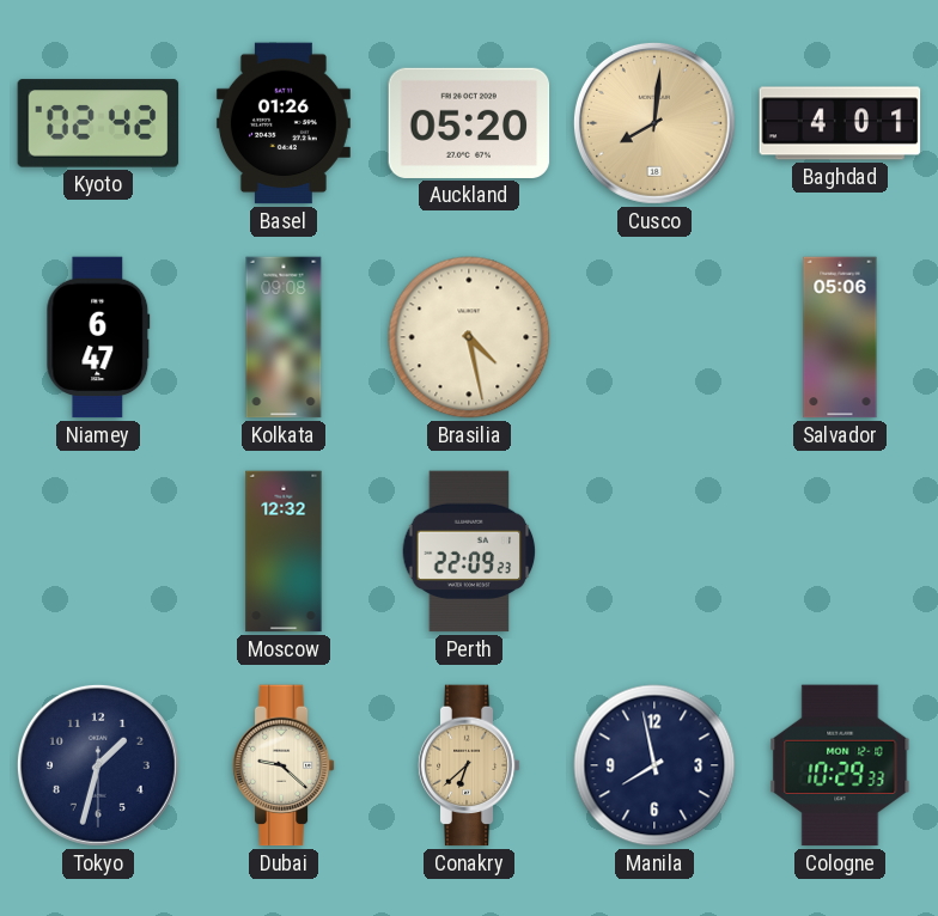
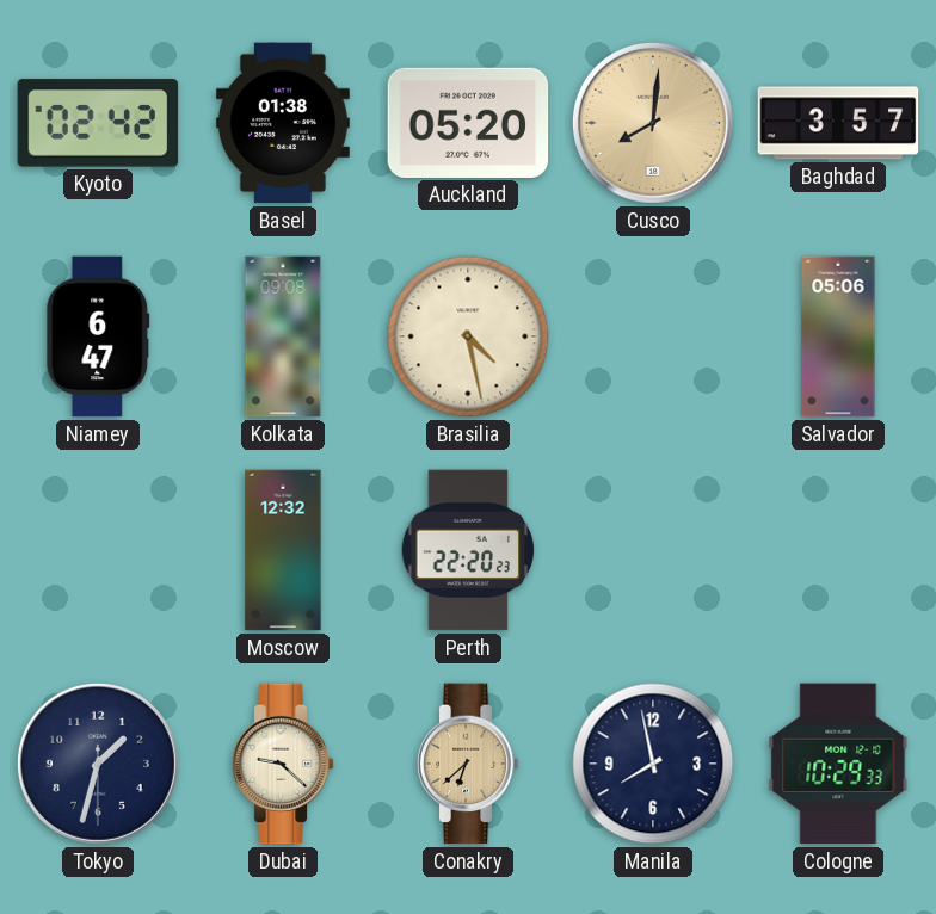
Basel: 01:26 -> 01:38 (283, 123)
Baghdad: 4:01 -> 3:57 (838, 123)
Perth: 22:09 -> 22:20 (468, 550)
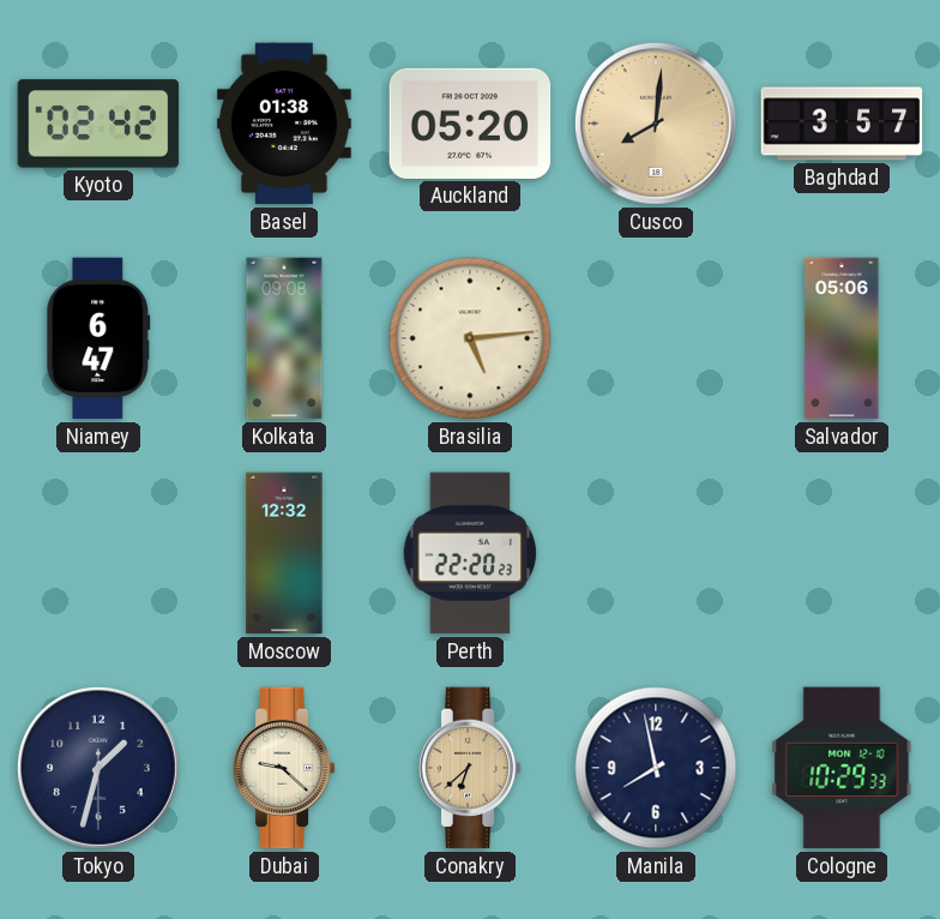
Brasilia: 4:28 -> 5:14 (470, 338)
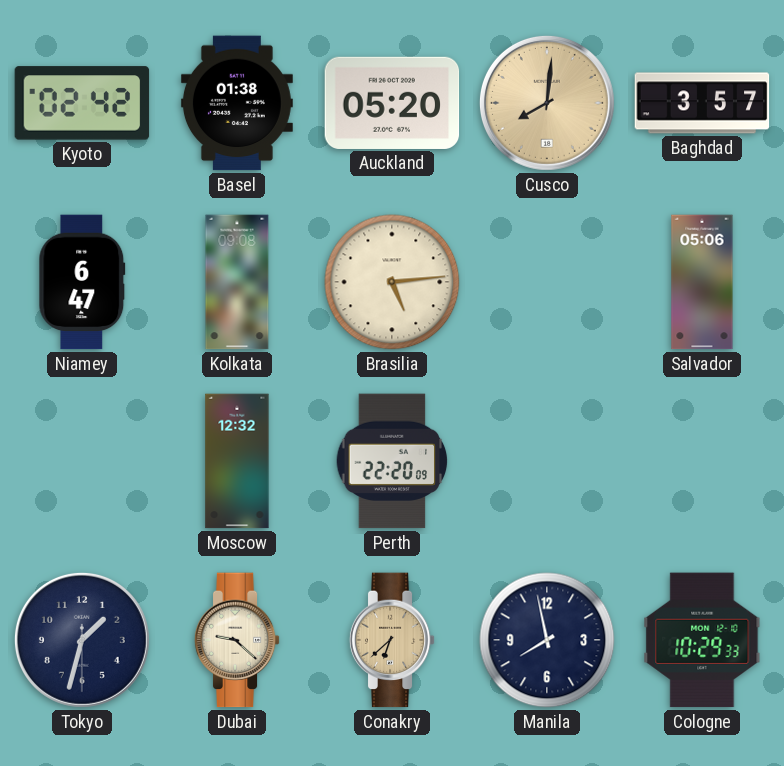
Perth: 22:20:23 -> 22:20:09 (392, 461)
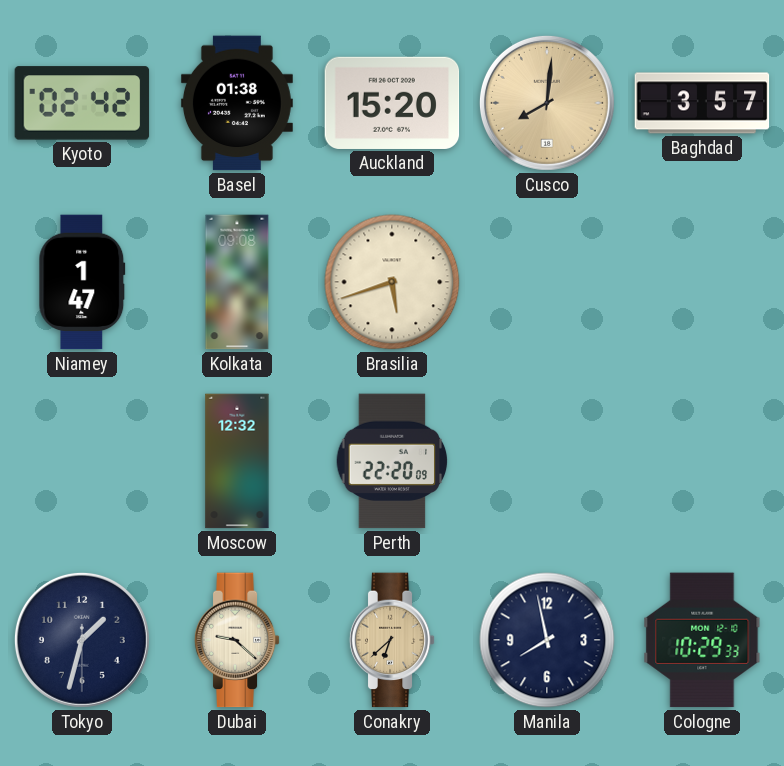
Auckland: 05:20 -> 15:20 (392, 103)
Niamey: 6:47 -> 1:47 (82, 282)
Brasilia: 5:14 -> 5:42 (392, 282)
Salvador: 05:06 -> none (702, 282)
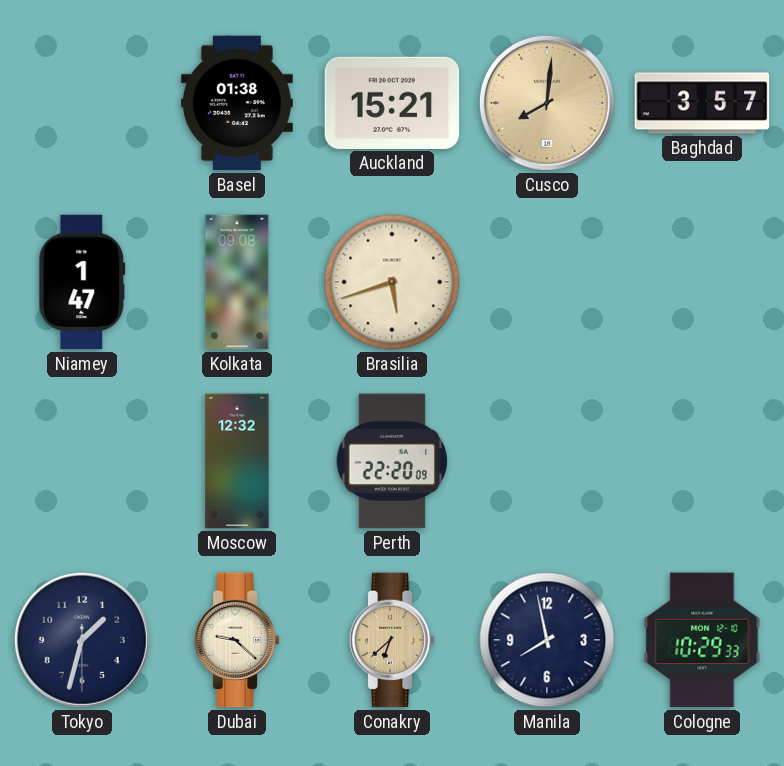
Kyoto: 02:42 -> none (82, 103)
Auckland: 15:20 -> 15:21 (392, 103)
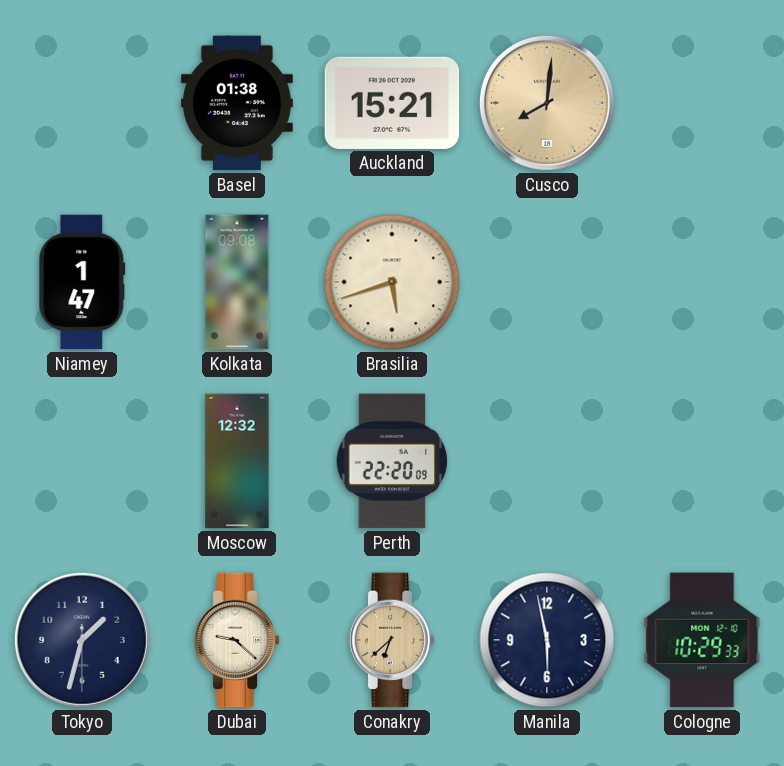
Baghdad: 3:57 -> none (702, 103)
Manila: 7:58 -> 5:58 (547, 640)
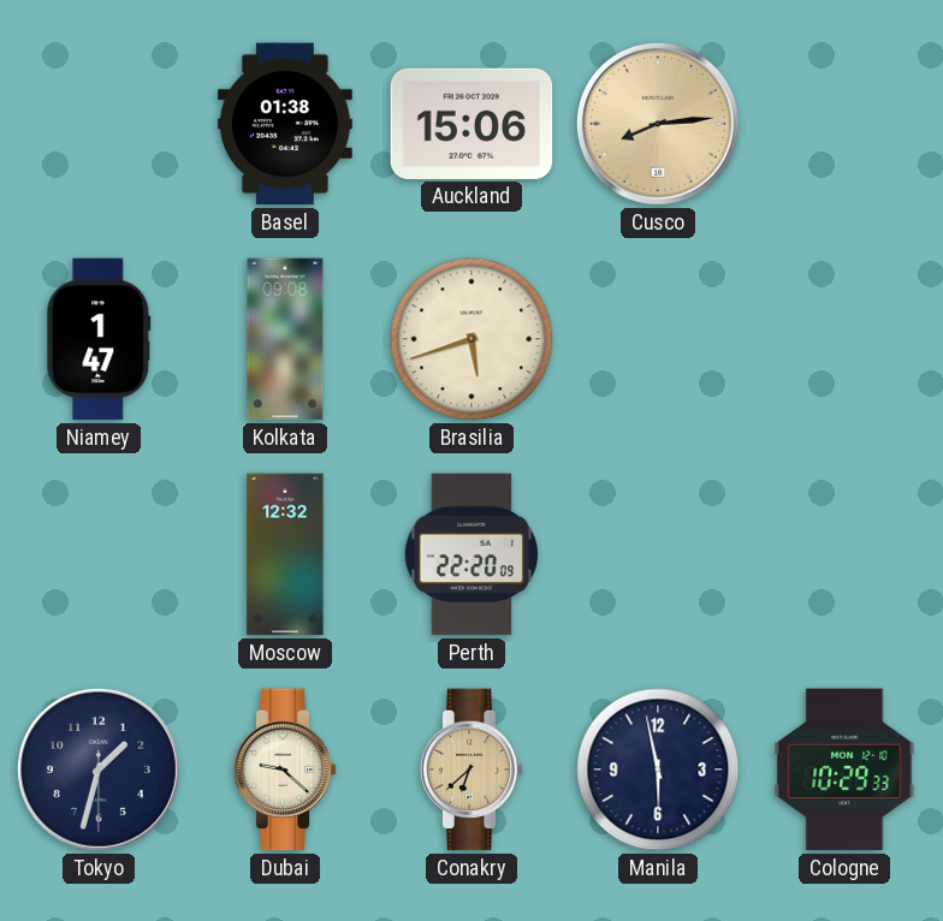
Auckland: 15:21 -> 15:06 (471, 124)
Cusco: 8:01 -> 8:14 (658, 124)
